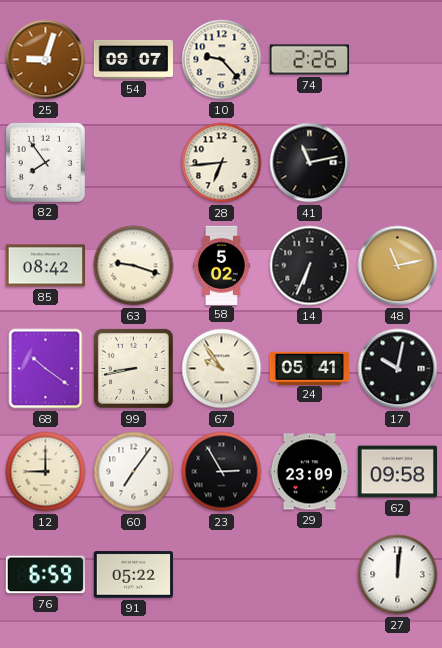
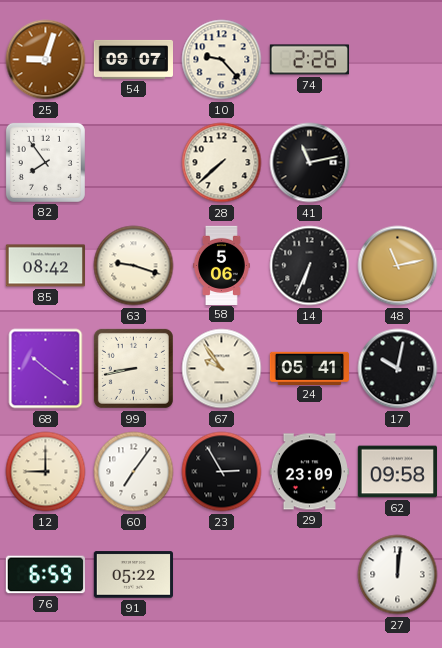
28: 6:44 -> 7:38 (222, 163)
58: 5:02 -> 5:06 (222, 265)
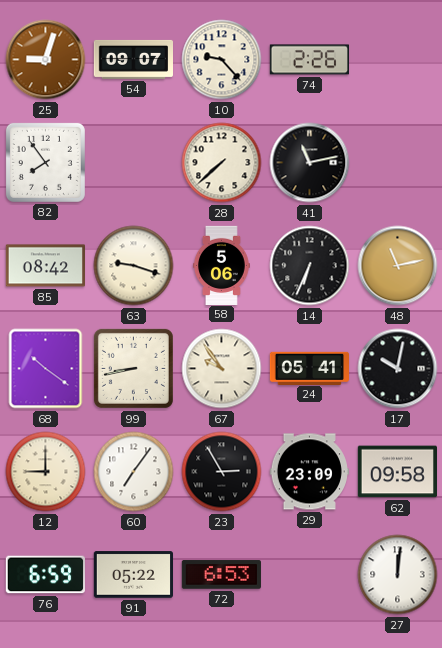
72: none -> 6:53 (221, 575)
